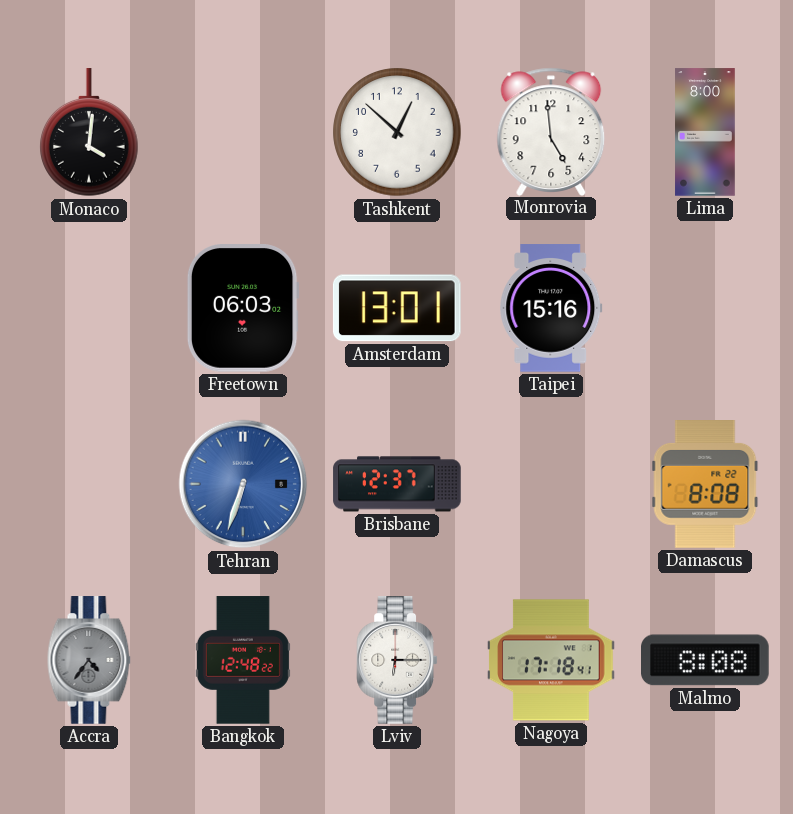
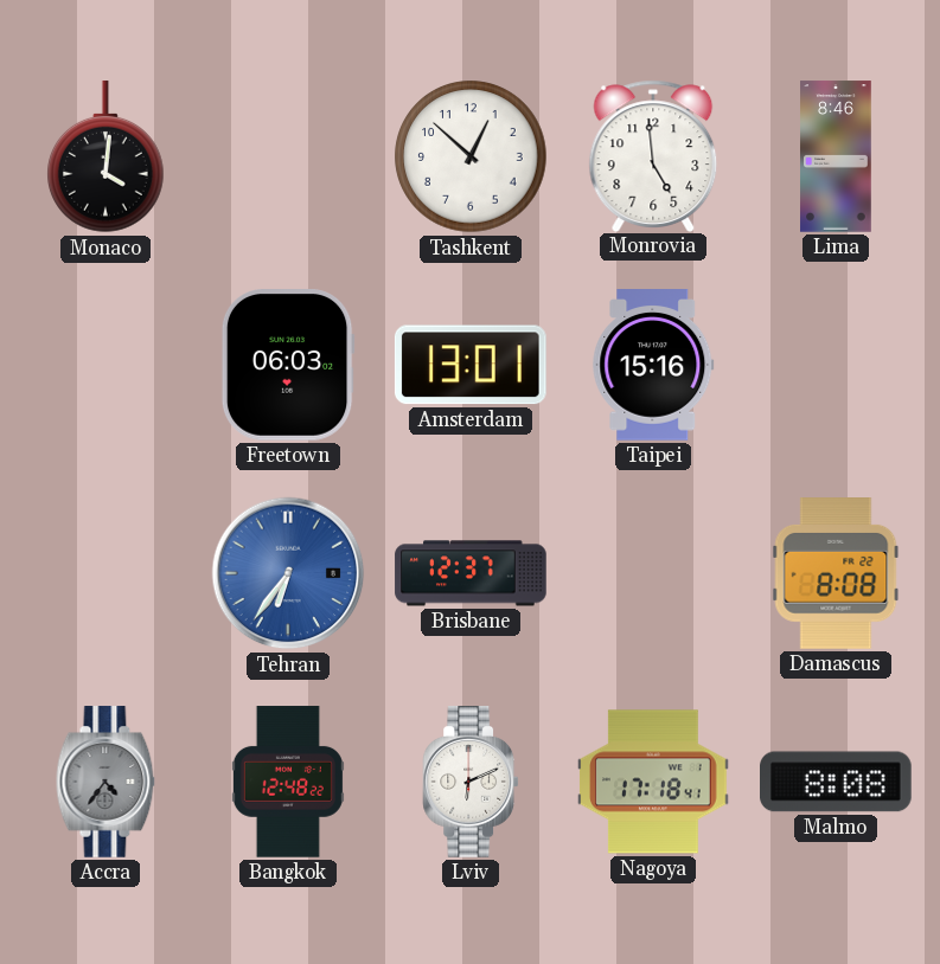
Lima: 8:00 -> 8:46 (836, 156)
Tehran: 6:33 -> 6:36 (288, 573)
Lviv: 6:15 -> 6:11 (471, 782)
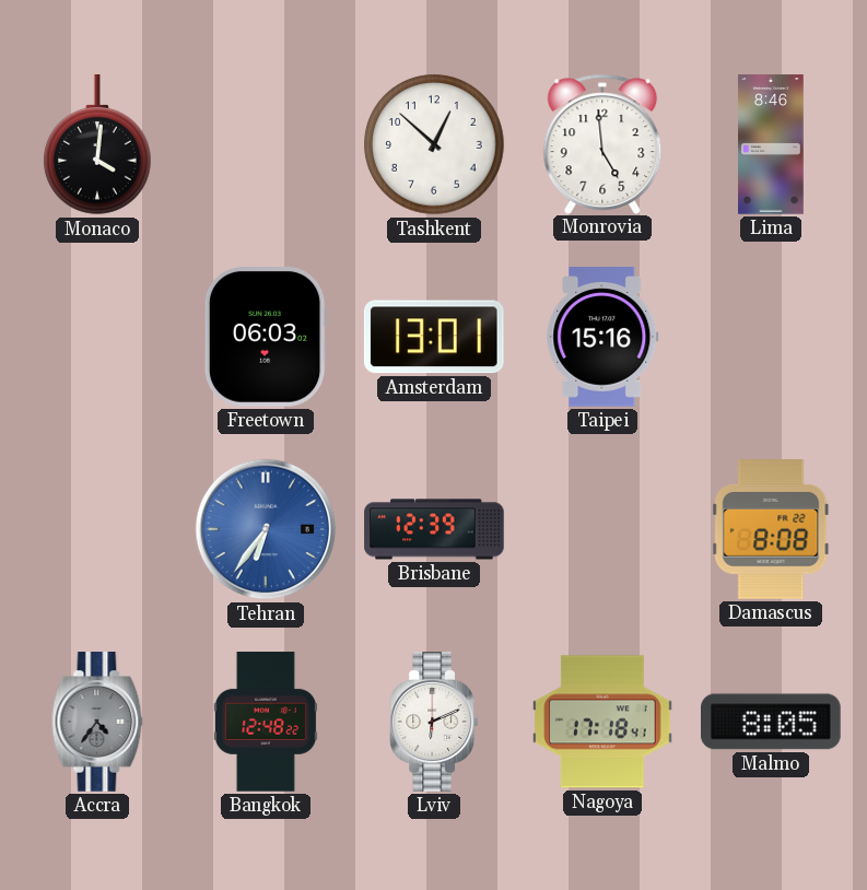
Brisbane: 12:37 -> 12:39 (434, 529)
Malmo: 8:08 -> 8:05 (771, 722)
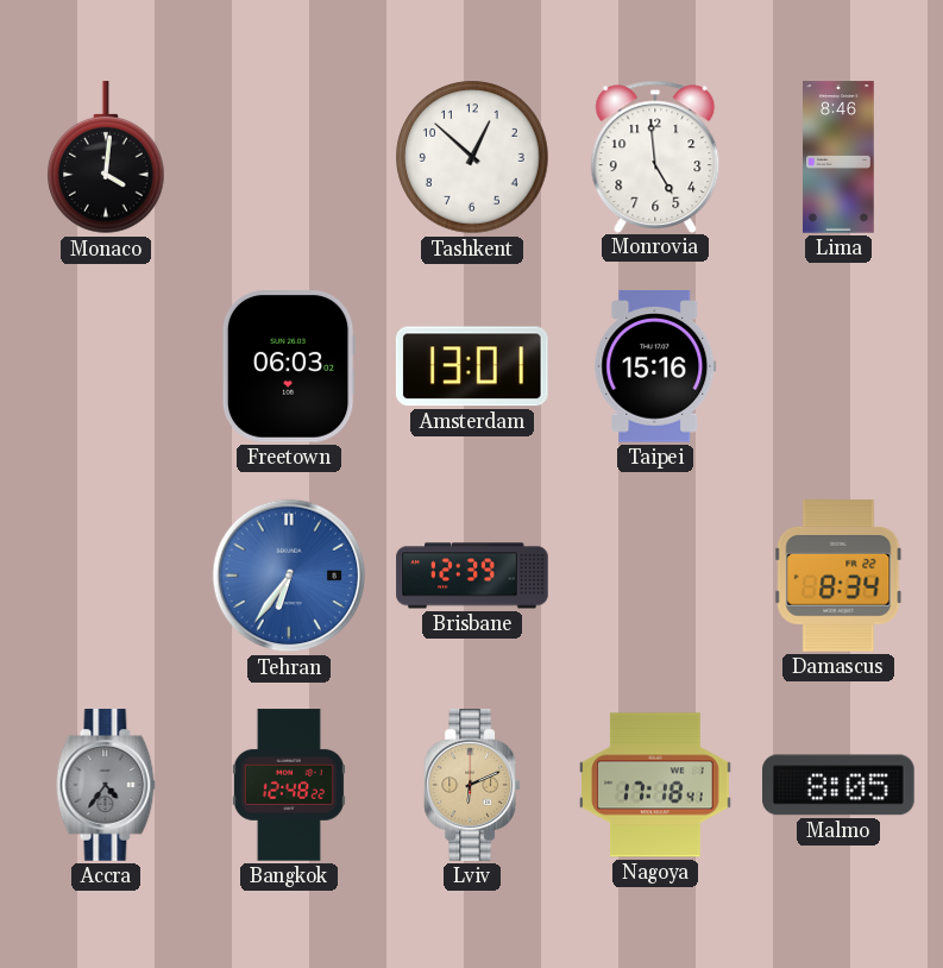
Damascus: 8:08 -> 8:34 (838, 577)
Lviv dial: white -> champagne (472, 785)
